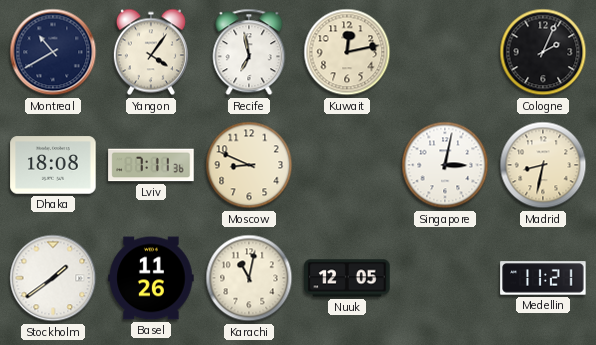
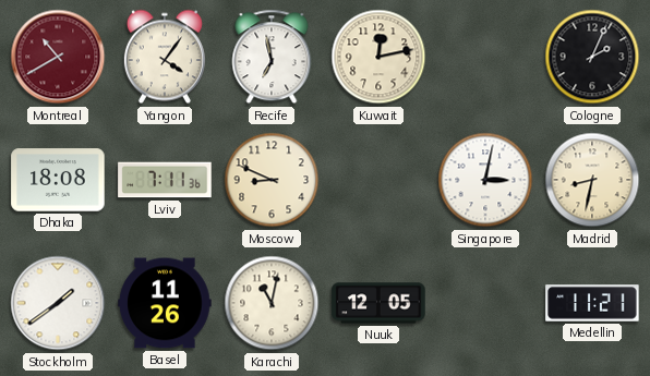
Montreal dial: navy -> burgundy (58, 57)
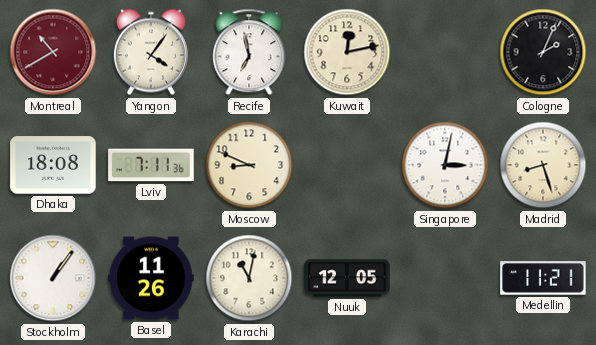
Madrid: 8:32 -> 8:27 (543, 165)
Stockholm: 1:39 -> 1:06 (53, 278)
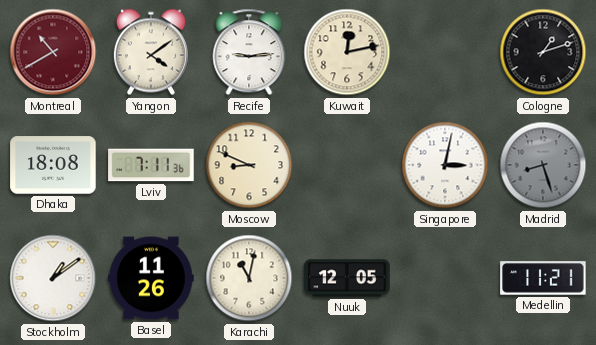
Yangon: 4:06 -> 4:09 (151, 52)
Recife: 6:58 -> 9:14 (249, 52)
Cologne: 2:04 -> 1:12 (543, 52)
Madrid dial: cream -> grey (543, 165)
Stockholm: 1:06 -> 1:09 (53, 278)
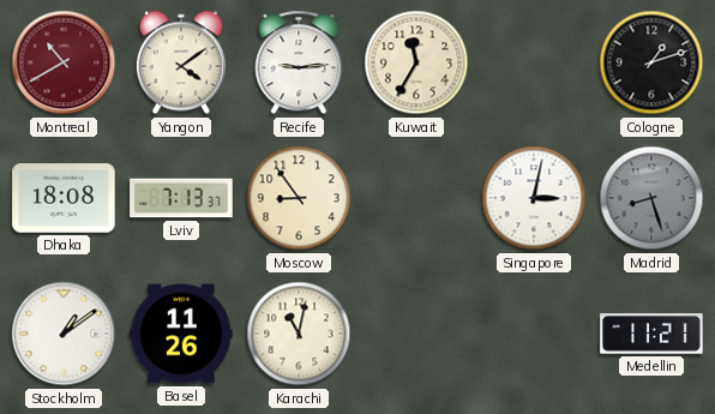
Kuwait: 12:13 -> 11:35 (416, 62)
Lviv: 7:11 -> 7:13 (181, 198)
Moscow: 8:49 -> 8:54 (299, 198)
Nuuk: 12:05 -> none (347, 278)
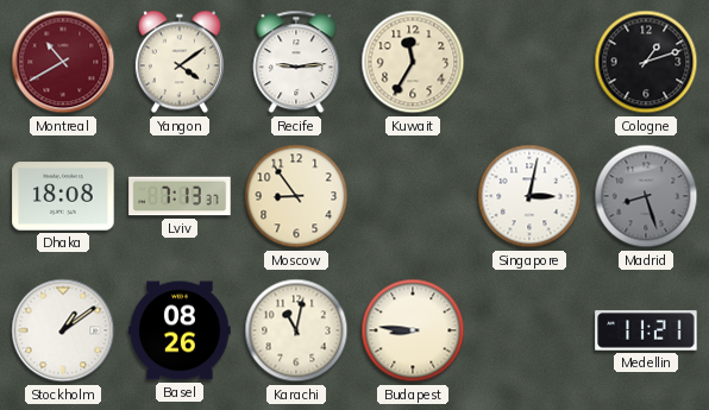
Basel: 11:26 -> 08:26 (180, 330)
Budapest: none -> 8:46 (413, 330)
